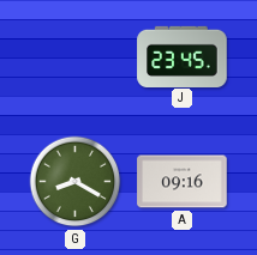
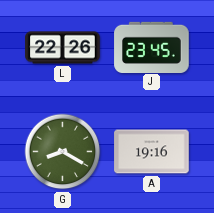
L: none -> 22:26 (63, 48)
A: 09:16 -> 19:16 (152, 152)
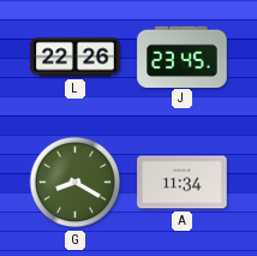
A: 19:16 -> 11:34 (183, 183)
